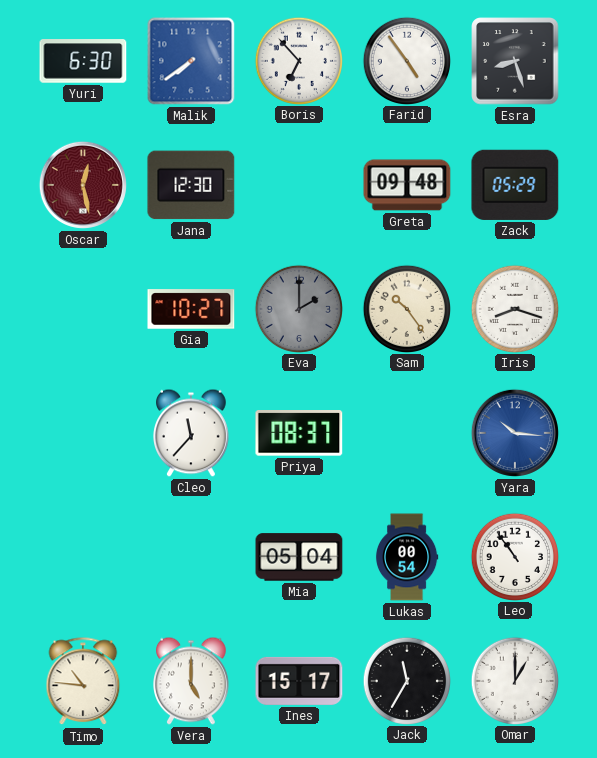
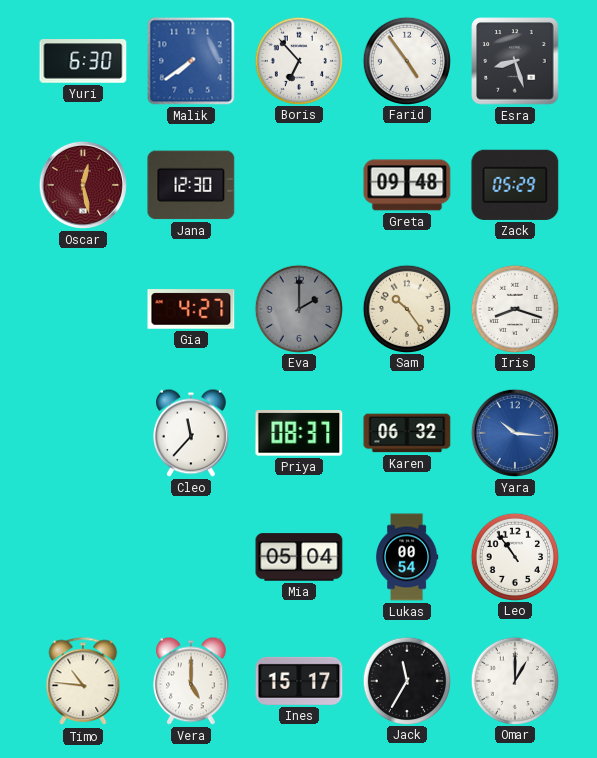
Gia: 10:27 -> 4:27 (191, 309)
Karen: none -> 06:32 (407, 433)
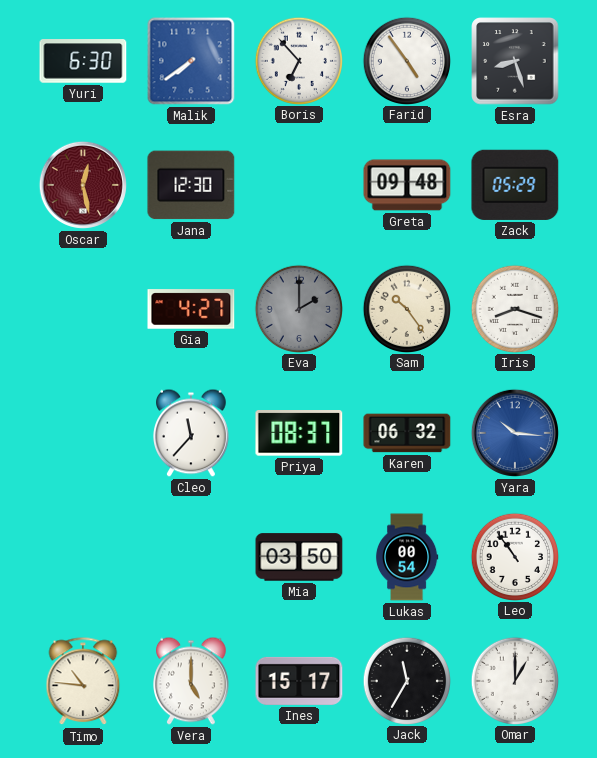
Mia: 05:04 -> 03:50 (299, 557)
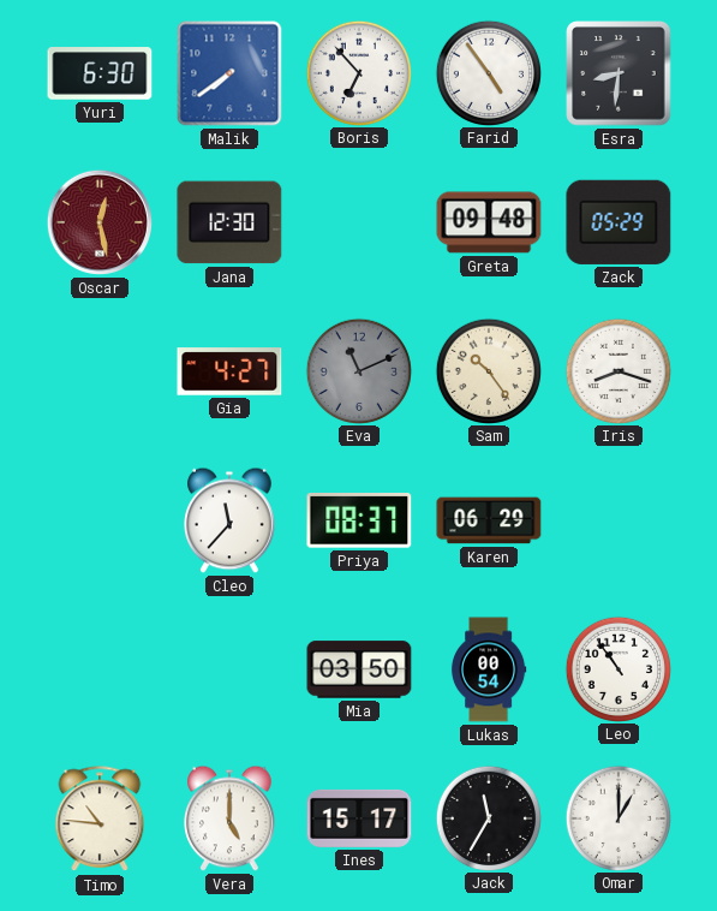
Esra: 8:27 -> 8:31 (619, 73)
Eva: 2:00 -> 11:11 (358, 370)
Karen: 06:32 -> 06:29 (489, 520)
Yara: 10:16 -> none (515, 433)
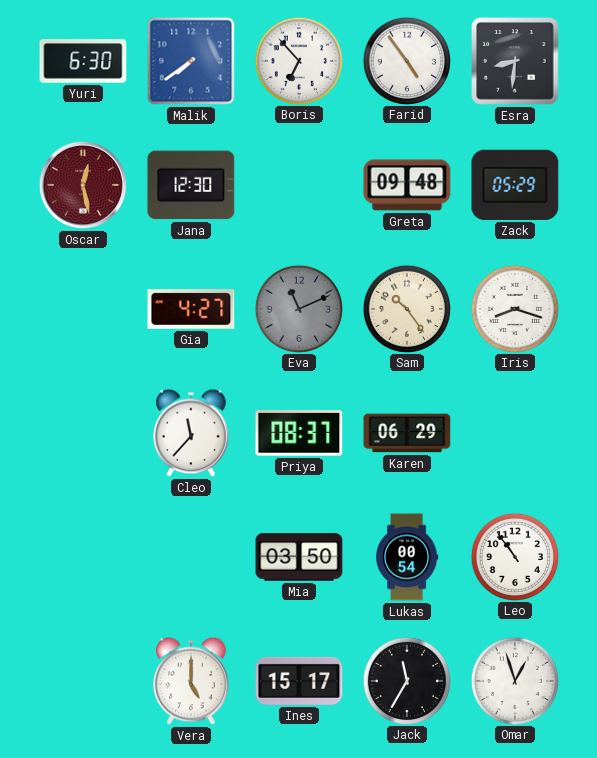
Timo: 10:46 -> none (100, 820)
Omar: 1:00 -> 12:57 (514, 680)
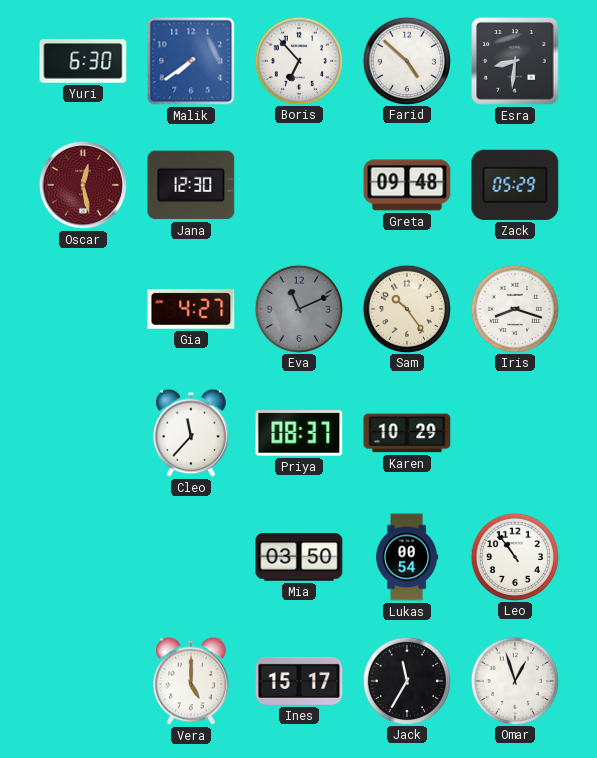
Farid: 4:54 -> 4:52 (406, 60)
Karen: 06:29 -> 10:29 (407, 433)
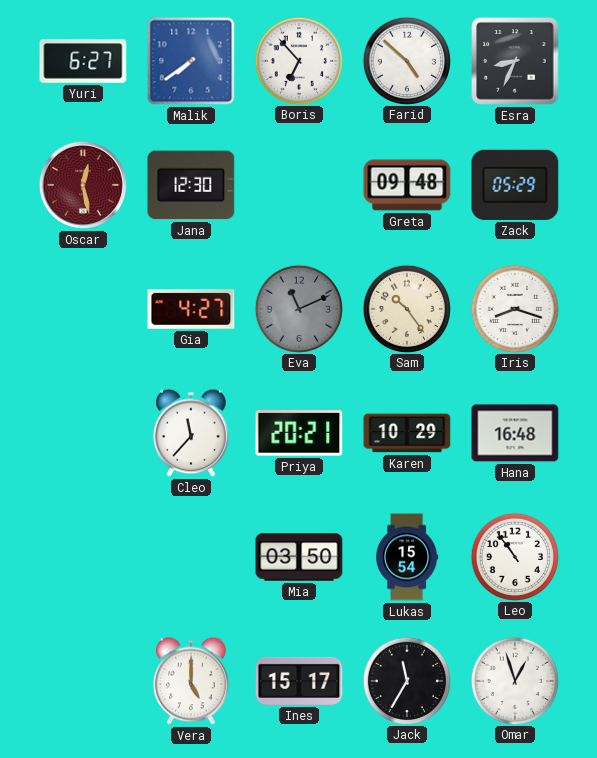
Yuri: 6:30 -> 6:27 (83, 61)
Esra: 8:31 -> 8:34 (515, 61)
Priya: 08:37 -> 20:21 (299, 433)
Hana: none -> 16:48 (515, 433)
Lukas: 00:54 -> 15:54 (407, 557)
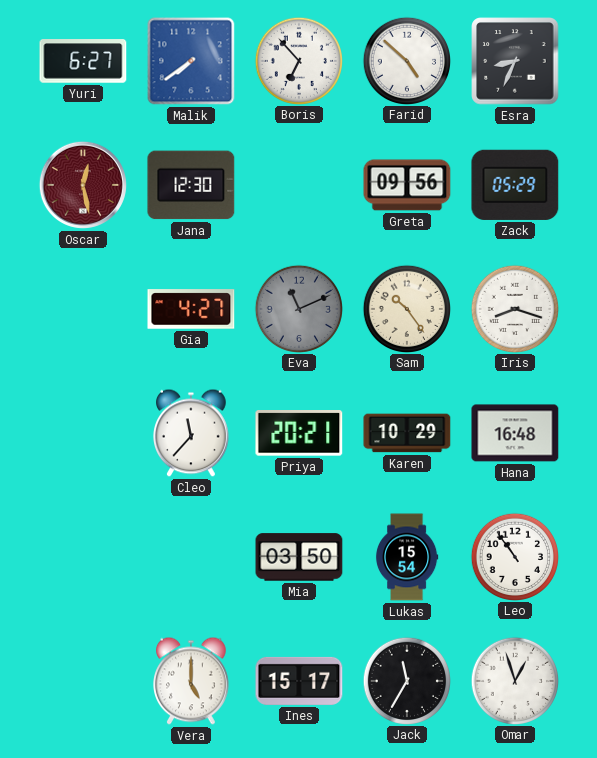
Greta: 09:48 -> 09:56 (407, 185)
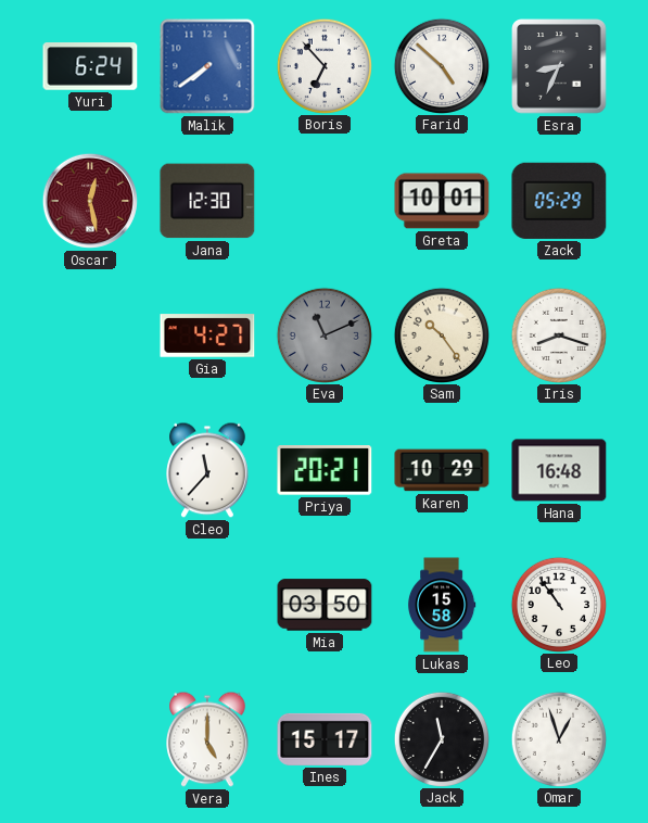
Yuri: 6:27 -> 6:24 (90, 66)
Greta: 09:56 -> 10:01 (442, 201)
Lukas: 15:54 -> 15:58 (442, 605)
